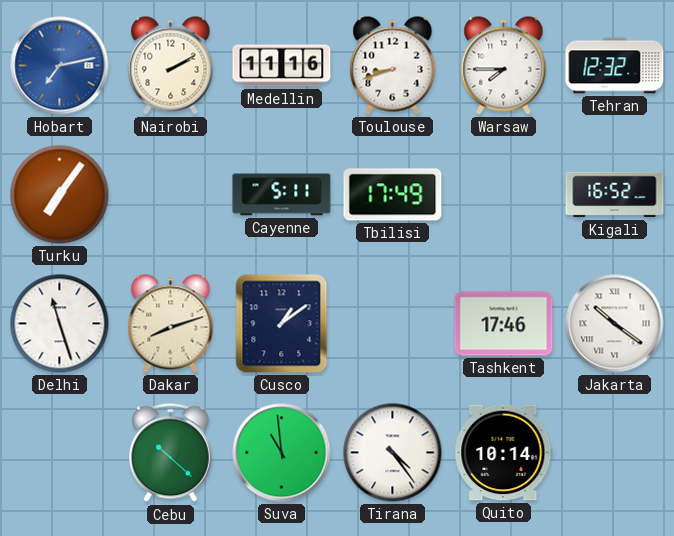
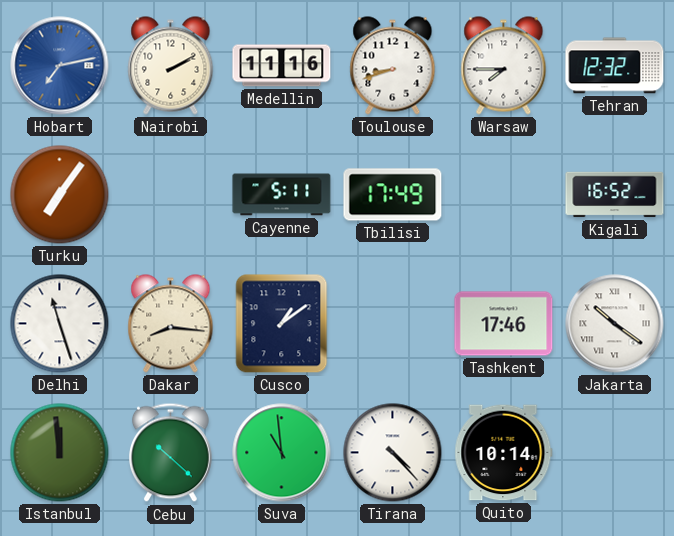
Dakar: 8:12 -> 8:16 (171, 324)
Istanbul: none -> 11:59 (60, 453)
Tirana: 4:24 -> 4:23 (393, 453)
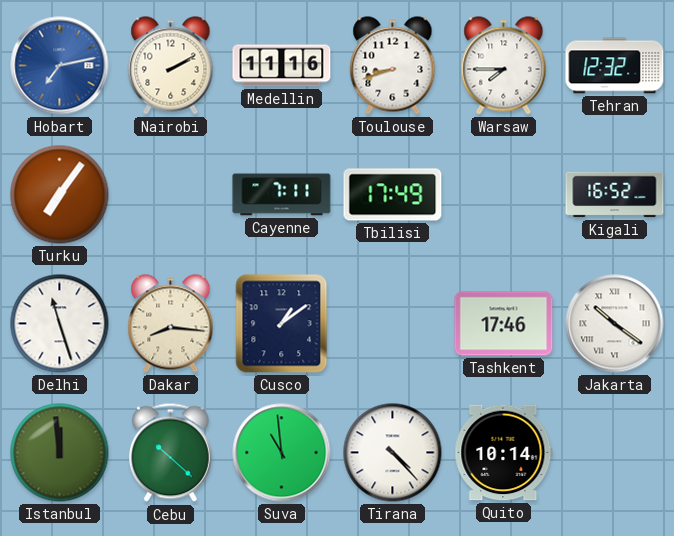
Cayenne: 5:11 -> 7:11 (282, 195)
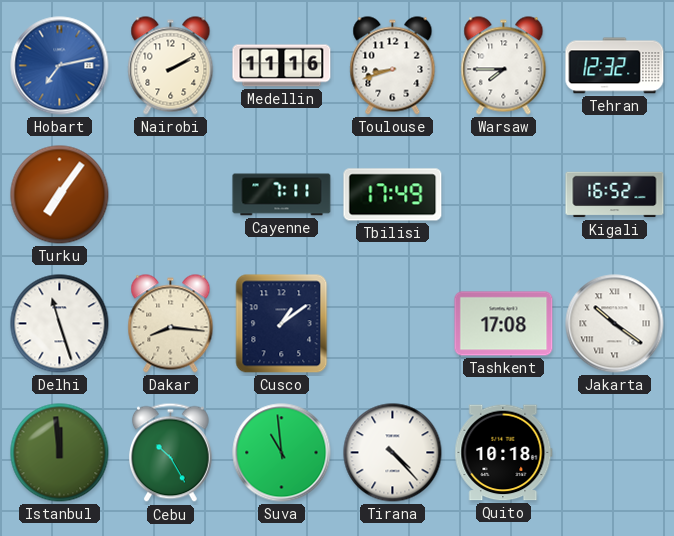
Tashkent: 17:46 -> 17:08 (504, 324)
Cebu: 10:22 -> 10:25 (171, 453)
Quito: 10:14 -> 10:18 (504, 453)
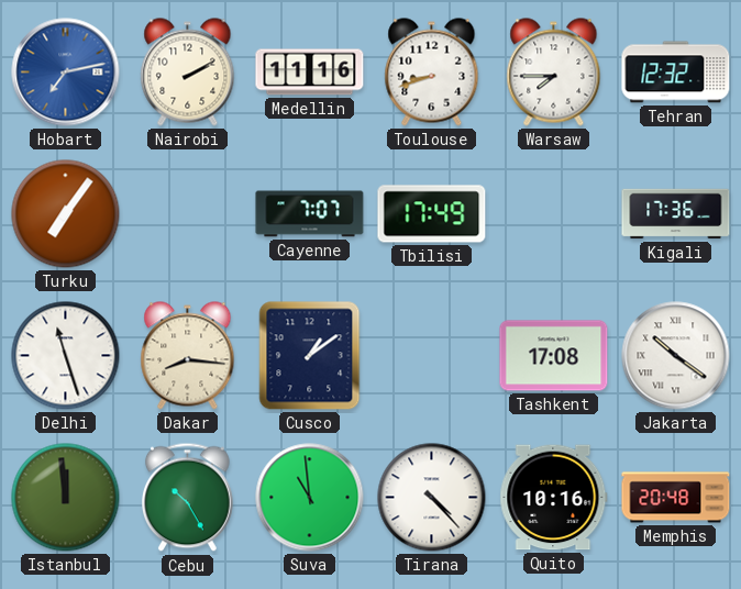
Cayenne: 7:11 -> 7:07 (310, 214)
Kigali: 16:52 -> 17:36 (676, 214)
Quito: 10:18 -> 10:16 (554, 498)
Memphis: none -> 20:48 (676, 498)
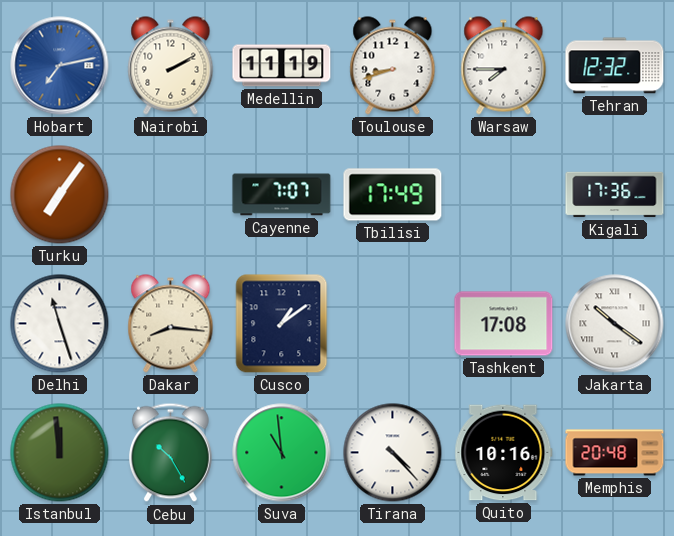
Medellin: 11:16 -> 11:19 (282, 66)
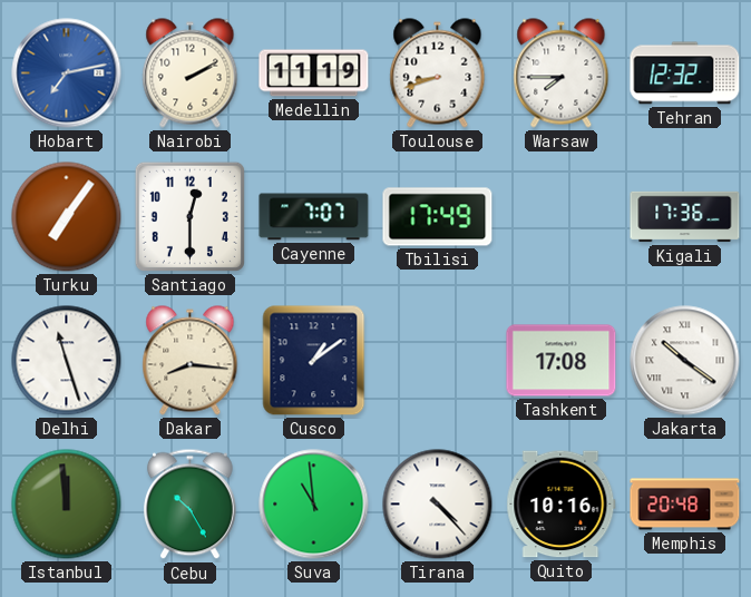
Santiago: none -> 12:30 (189, 216)
